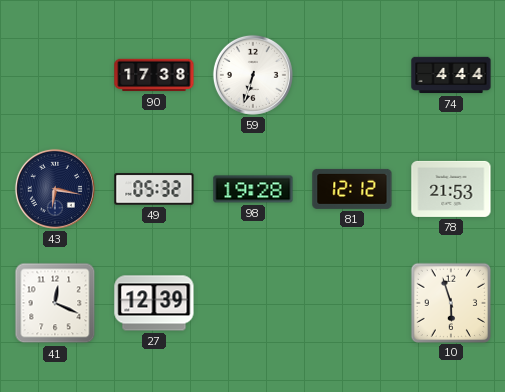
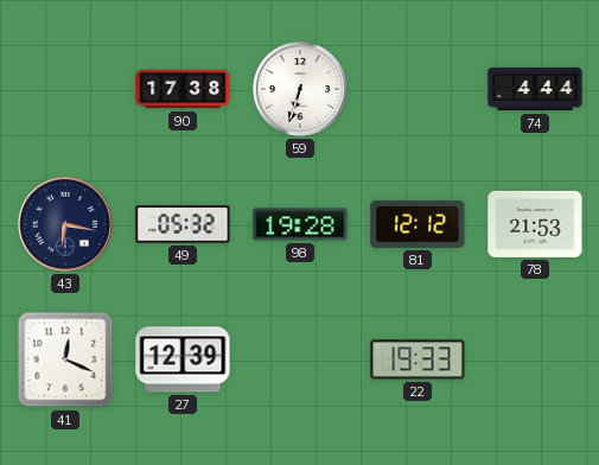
22: none -> 19:33 (418, 359)
10: 5:57 -> none (450, 302)
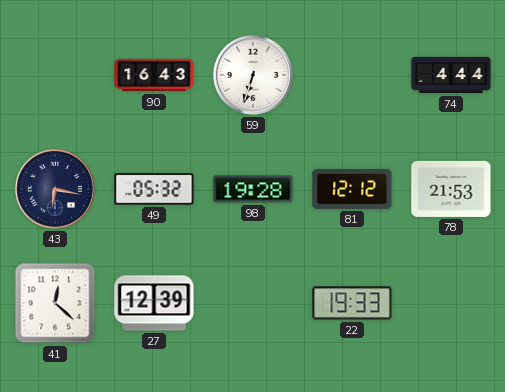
90: 17:38 -> 16:43 (154, 75)
41: 12:19 -> 12:22 (55, 303)
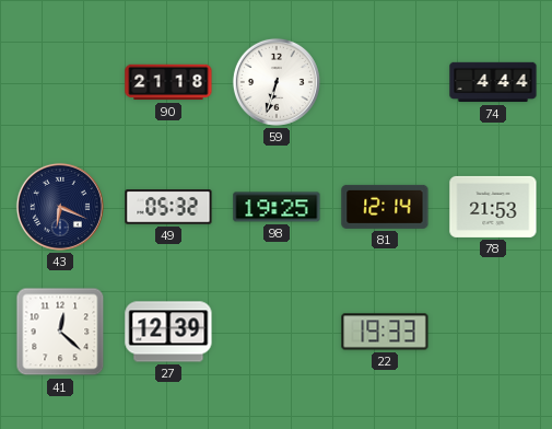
90: 16:43 -> 21:18 (168, 82)
43: 6:17 -> 6:19 (60, 207)
98: 19:28 -> 19:25 (277, 207)
81: 12:12 -> 12:14 (385, 207)
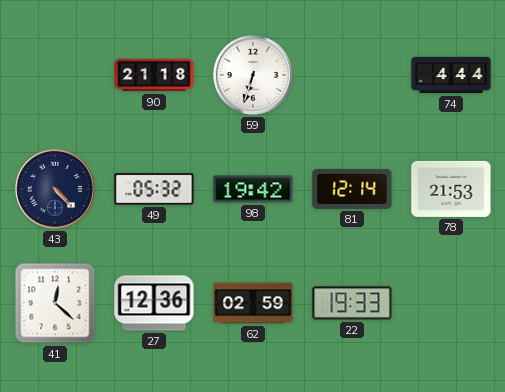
43: 6:19 -> 4:23 (55, 189)
98: 19:25 -> 19:42 (253, 189)
27: 12:39 -> 12:36 (154, 303)
62: none -> 02:59 (253, 303)
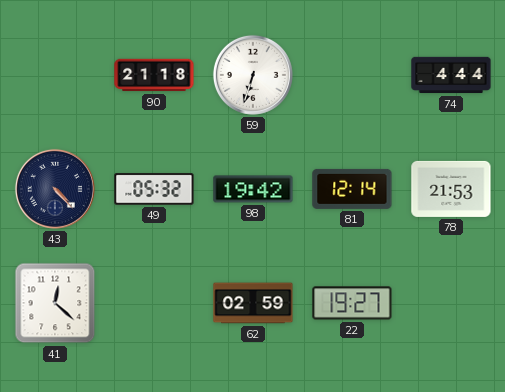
27: 12:36 -> none (154, 303)
22: 19:33 -> 19:27 (352, 303)
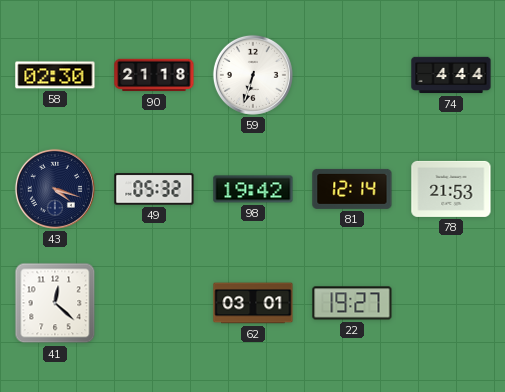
58: none -> 02:30 (55, 75)
43: 4:23 -> 4:18 (55, 189)
62: 02:59 -> 03:01 (253, 303)
